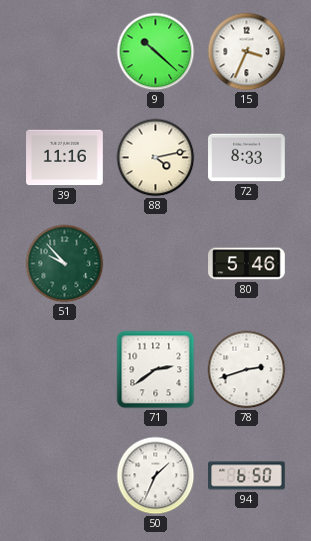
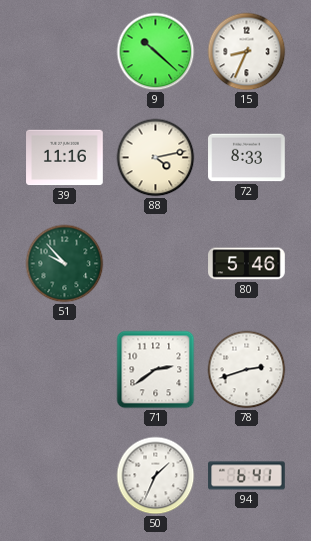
15: 3:34 -> 8:34 (247, 52)
94: 6:50 -> 6:41 (247, 476)
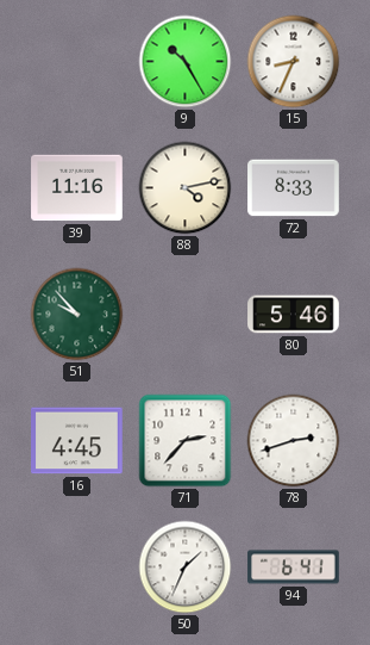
9: 10:22 -> 10:25 (186, 62)
16: none -> 4:45 (77, 441)
71: 2:39 -> 2:37 (186, 441)
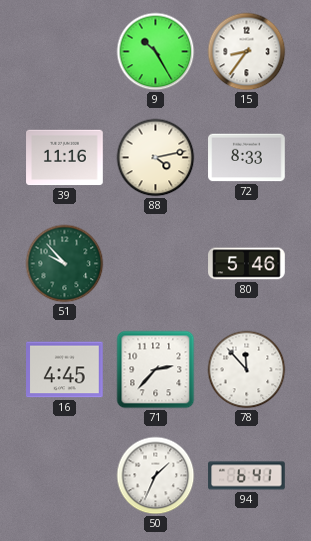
15: 8:34 -> 8:36 (247, 52)
78: 2:42 -> 11:53 (247, 370)
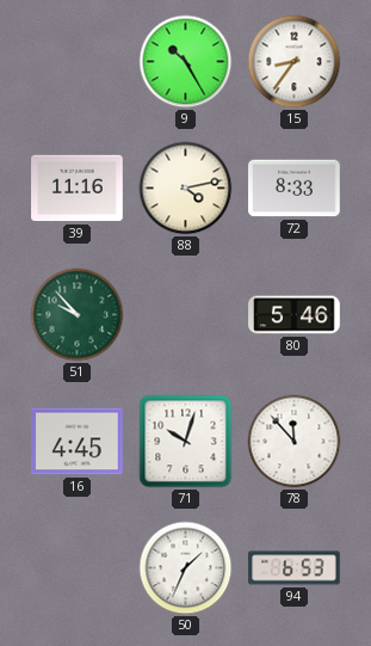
71: 2:37 -> 10:03 (186, 442)
94: 6:41 -> 6:53 (295, 568)
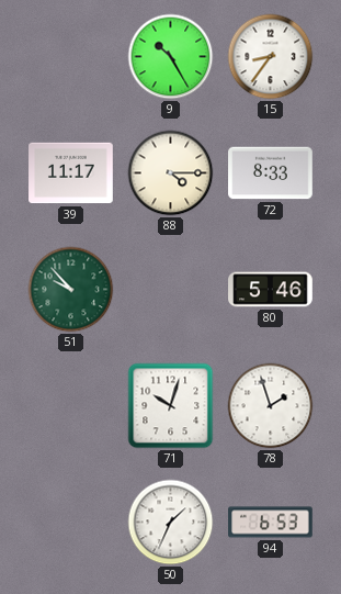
39: 11:16 -> 11:17 (71, 173)
88: 4:13 -> 4:15 (171, 173)
16: 4:45 -> none (78, 442)
78: 11:53 -> 1:57 (271, 406)
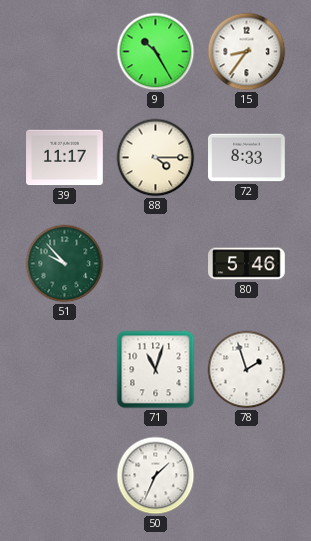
71: 10:03 -> 11:03 (156, 370)
94: 6:53 -> none (271, 523)
